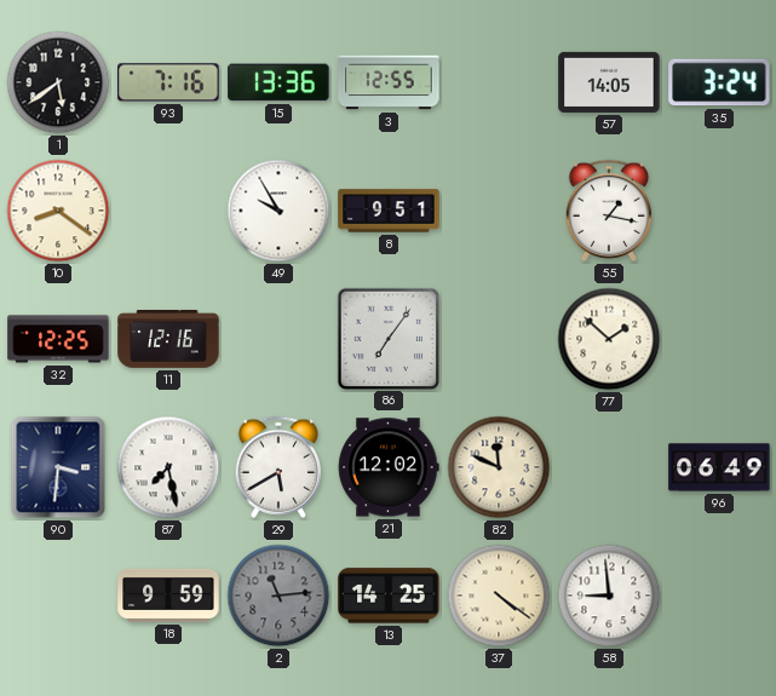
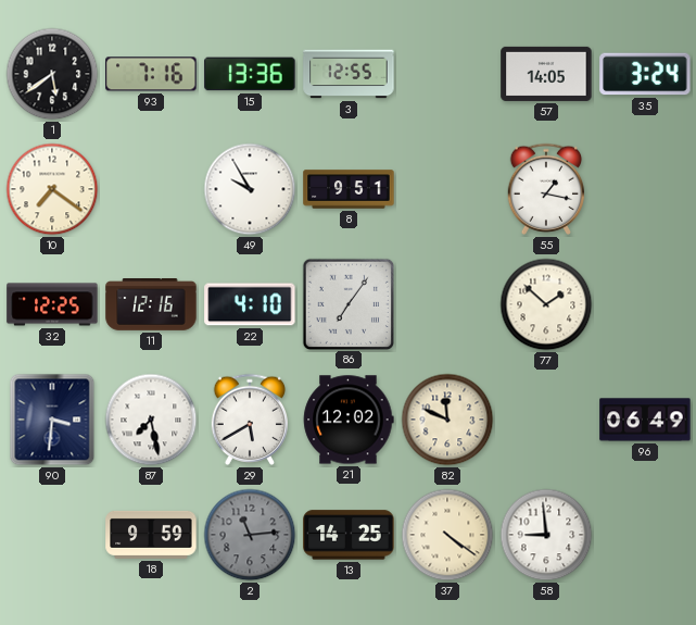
10: 8:21 -> 7:21 (52, 189)
22: none -> 4:10 (250, 304)
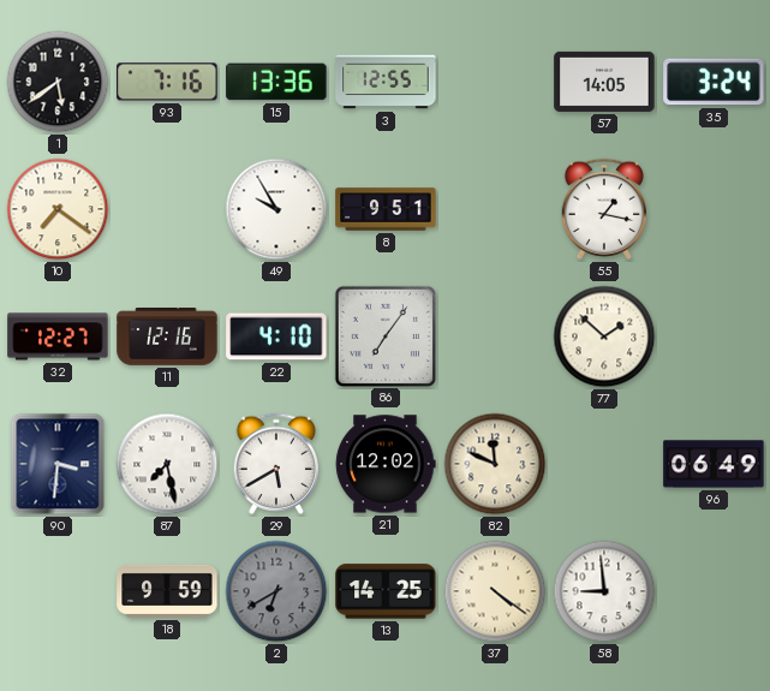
32: 12:25 -> 12:27 (58, 336)
2: 11:14 -> 6:40 (276, 591)
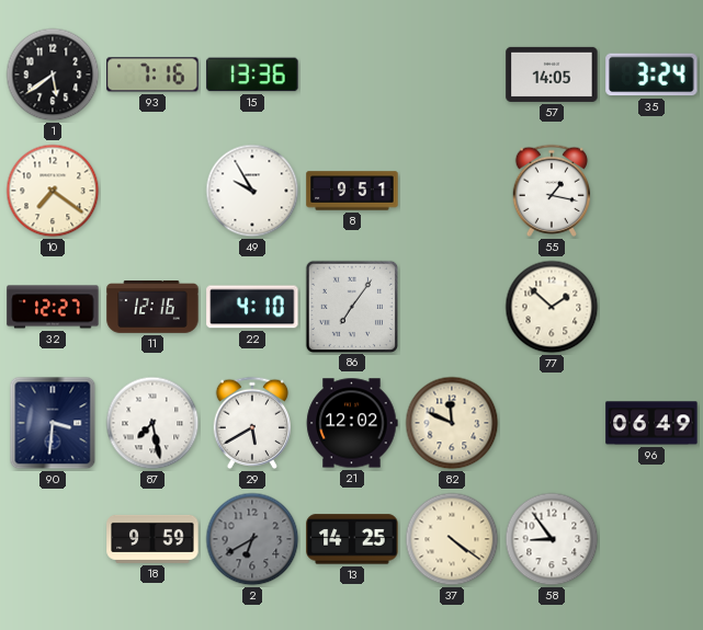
3: 12:55 -> none (386, 82)
58: 8:59 -> 8:54 (552, 539)
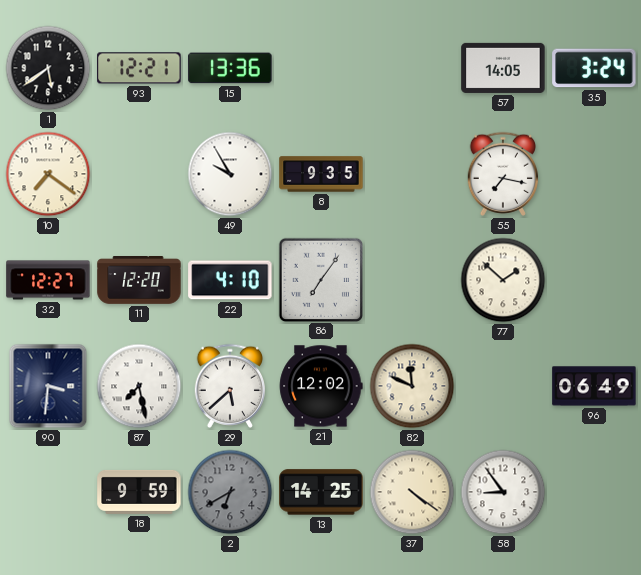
93: 7:16 -> 12:21 (139, 68)
8: 9:51 -> 9:35 (321, 174)
55: 1:17 -> 7:17 (503, 174)
11: 12:16 -> 12:20 (139, 281)
29: 5:40 -> 5:38 (230, 386)
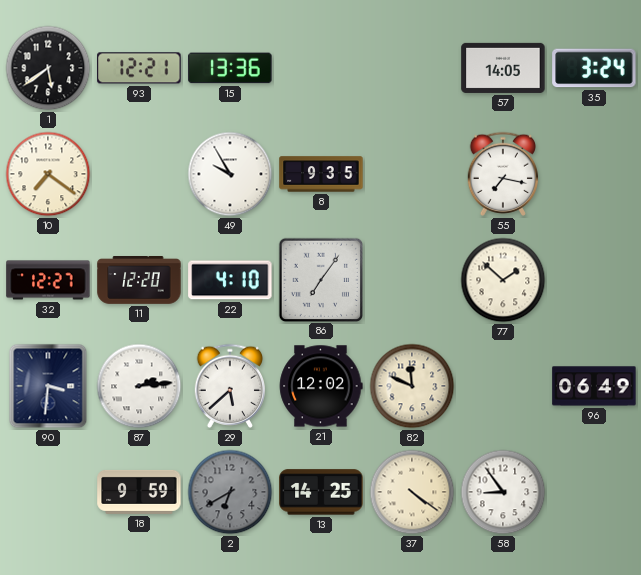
87: 7:28 -> 2:14 (139, 386)
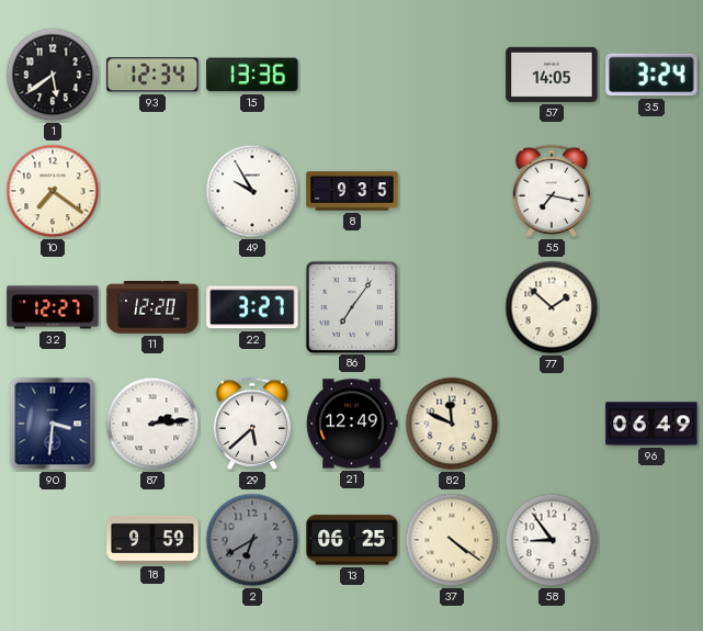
93: 12:21 -> 12:34 (152, 75)
22: 4:10 -> 3:27 (252, 307)
21: 12:02 -> 12:49 (352, 424)
13: 14:25 -> 06:25 (352, 540)
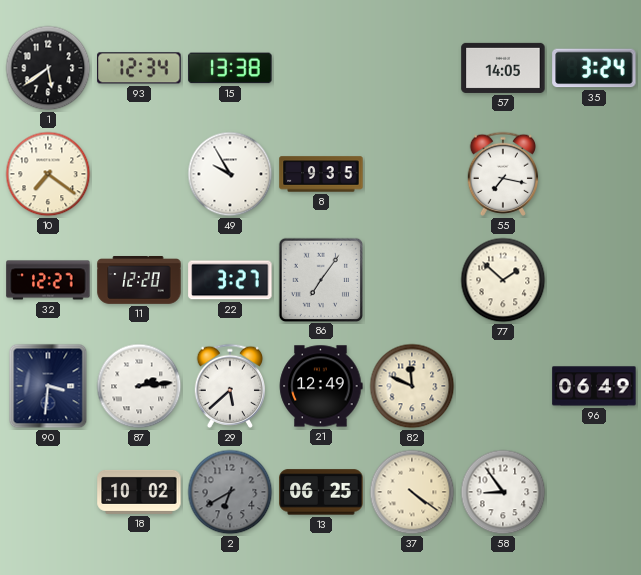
15: 13:36 -> 13:38 (230, 68)
18: 9:59 -> 10:02 (139, 492)
